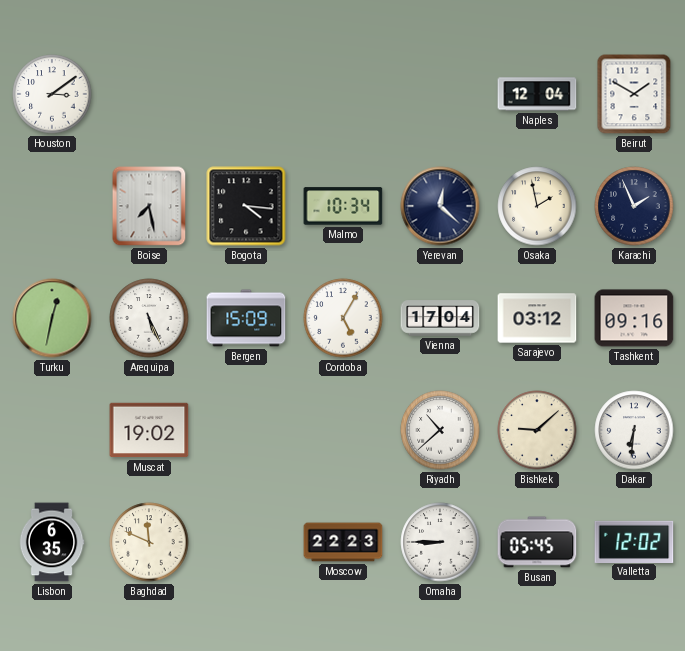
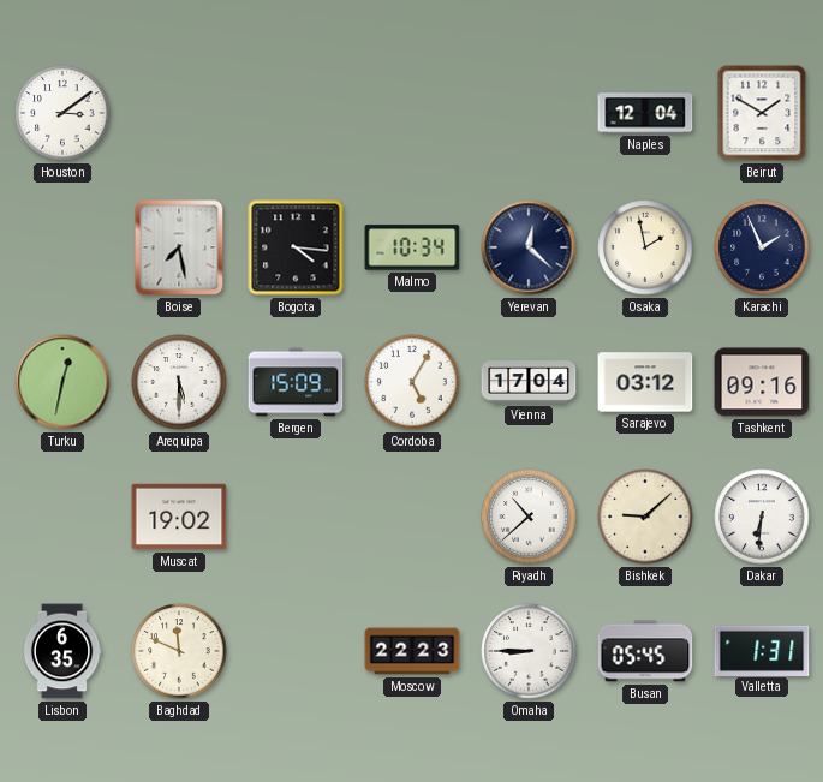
Arequipa: 5:26 -> 5:30 (179, 382)
Valletta: 12:02 -> 1:31 (762, 650)
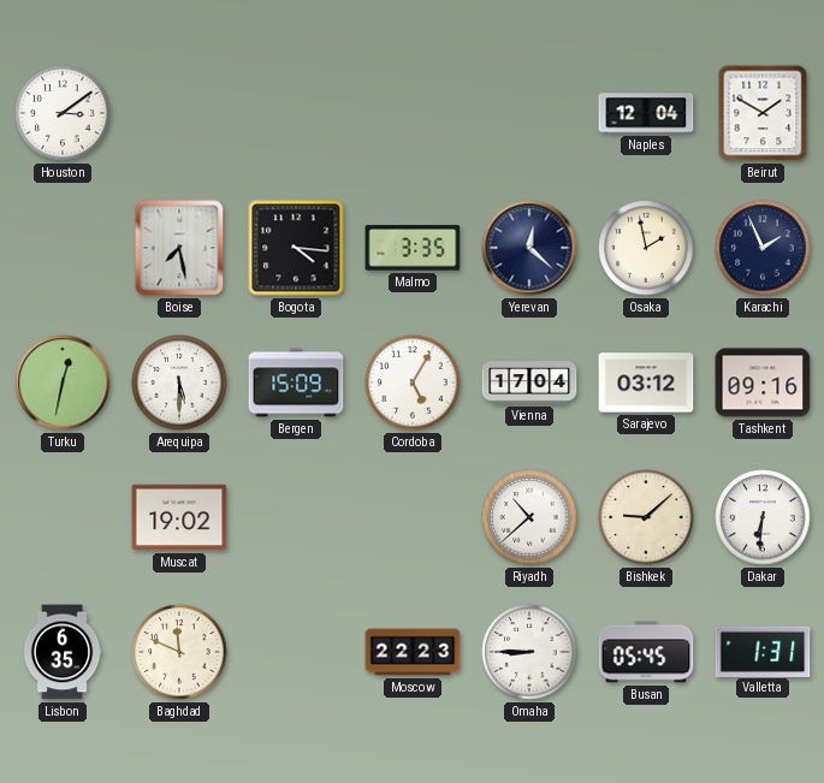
Malmo: 10:34 -> 3:35 (413, 248)
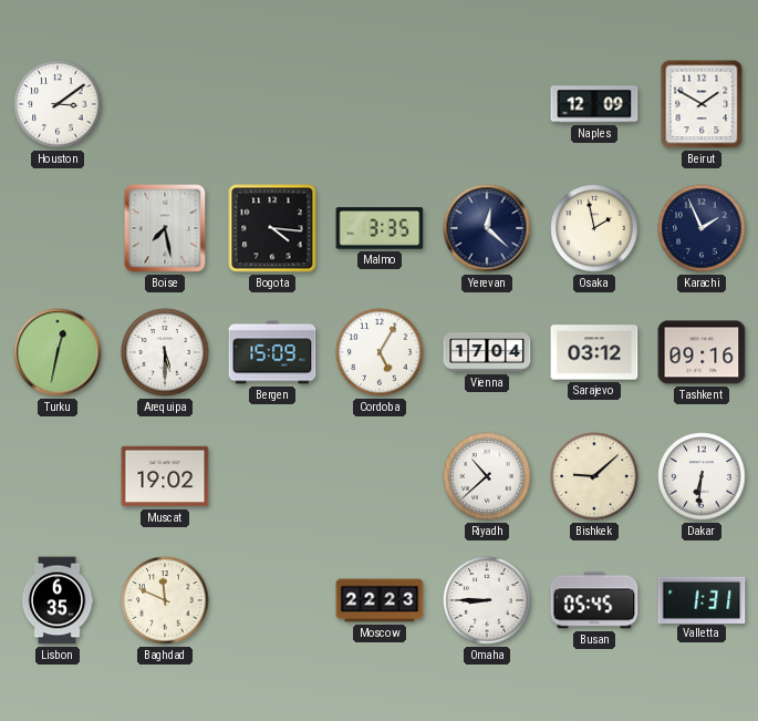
Naples: 12:04 -> 12:09 (594, 104)
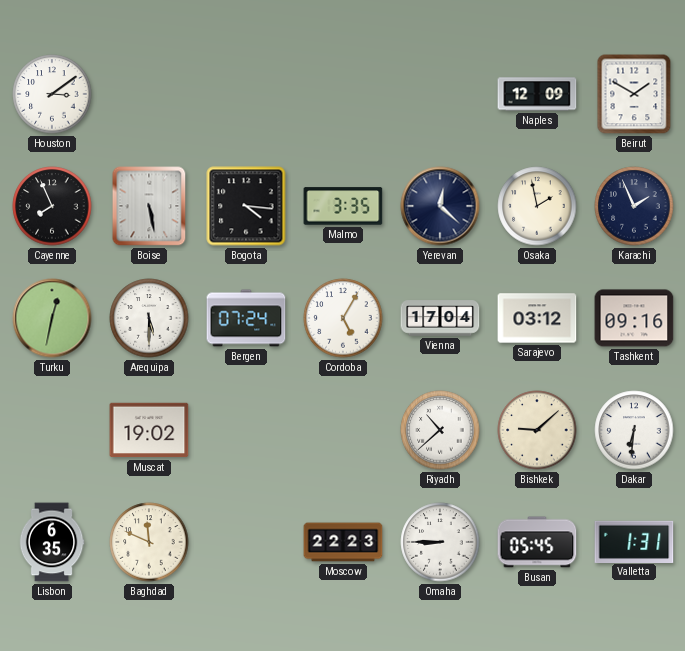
Cayenne: none -> 7:56 (52, 206)
Boise: 7:28 -> 5:28 (149, 206)
Bergen: 15:09 -> 07:24 (246, 318)
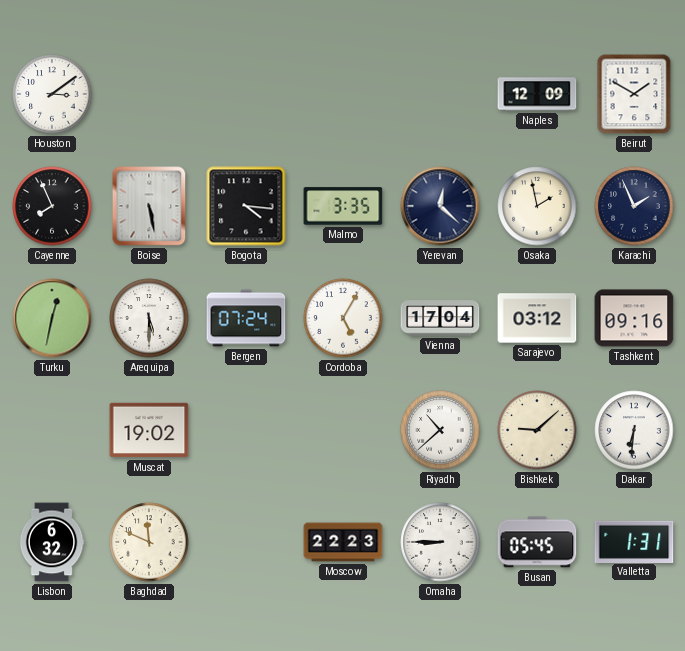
Lisbon: 6:35 -> 6:32 (52, 542)
